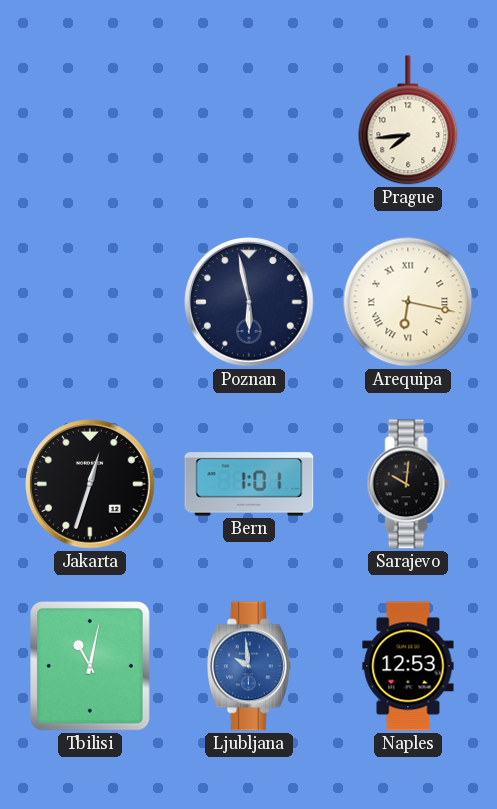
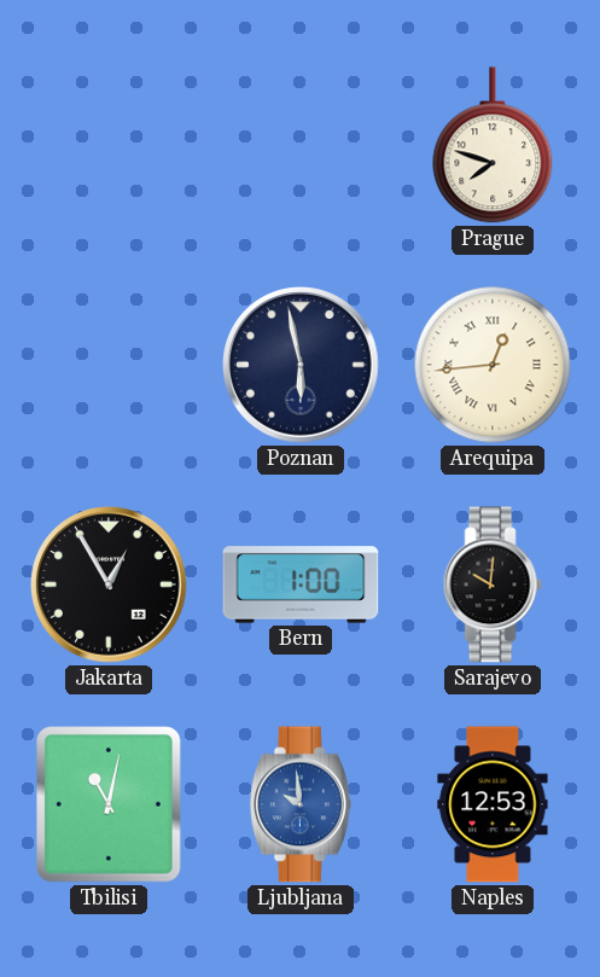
Prague: 7:44 -> 7:48 (493, 145)
Arequipa: 6:17 -> 12:44 (493, 365)
Jakarta: 12:33 -> 12:55 (109, 585)
Bern: 1:01 -> 1:00 (301, 585)
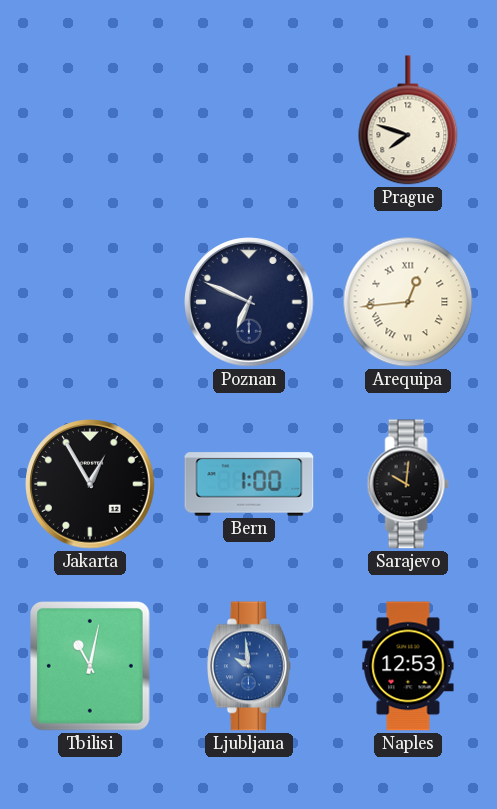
Poznan: 5:58 -> 6:49 (249, 302)
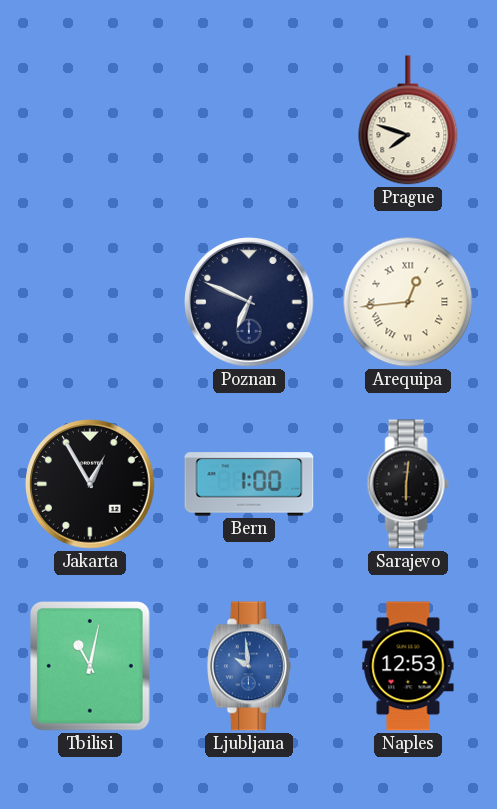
Sarajevo: 10:01 -> 6:01 (408, 484)
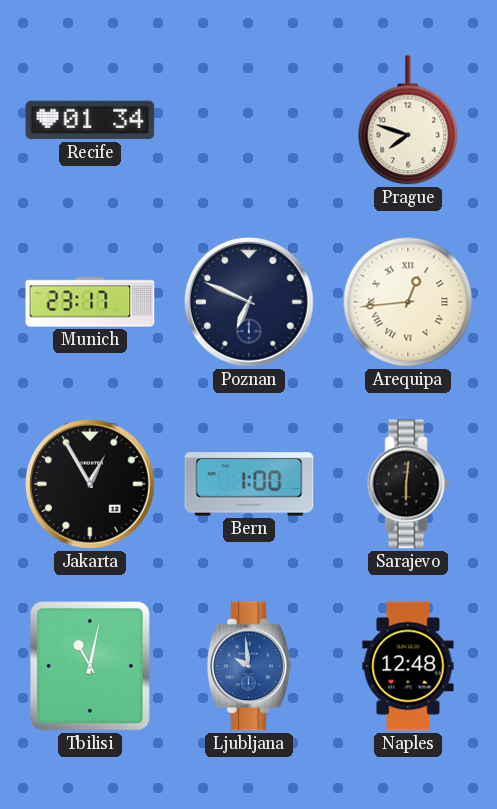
Recife: none -> 01:34 (90, 120)
Munich: none -> 23:17 (90, 302)
Naples: 12:53 -> 12:48 (408, 666)
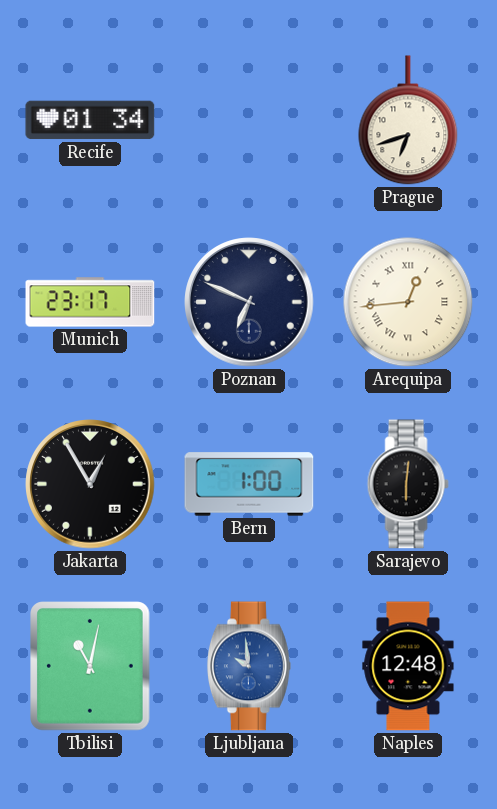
Prague: 7:48 -> 6:42 (408, 120)
